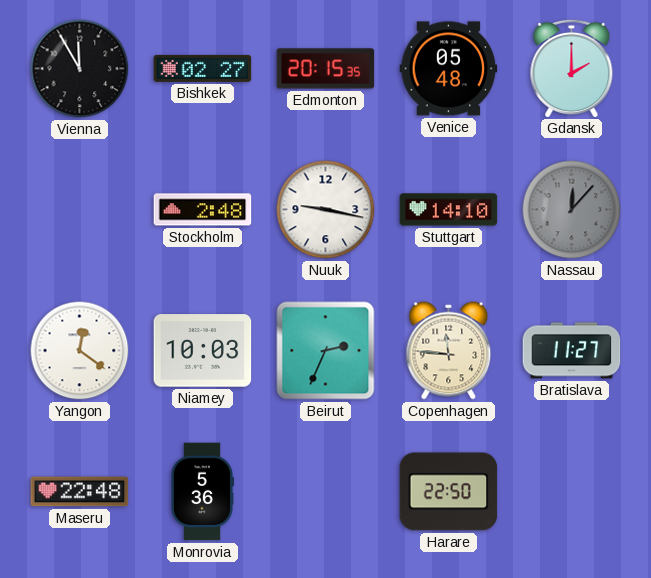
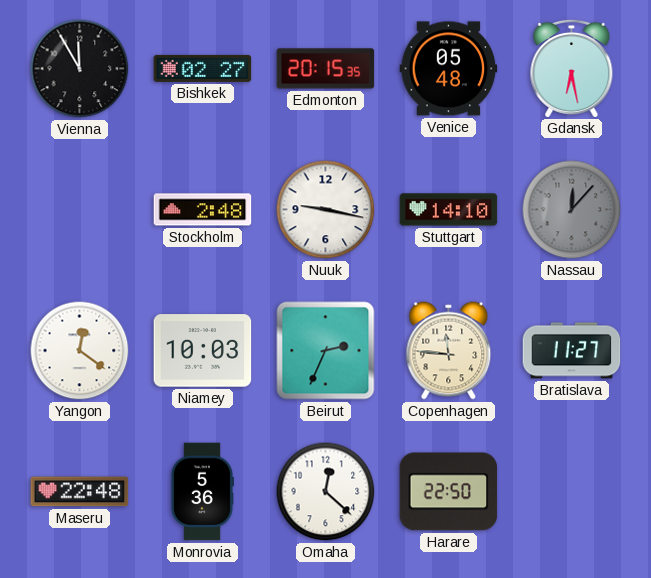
Gdansk: 2:00 -> 6:28 (572, 68)
Omaha: none -> 12:22 (326, 492)
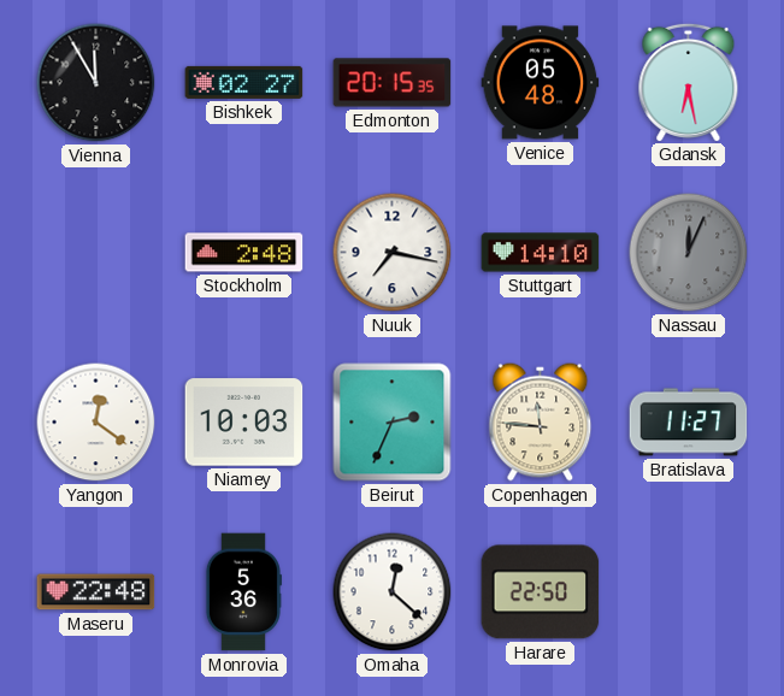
Nuuk: 9:17 -> 7:17 (393, 253)
Nassau: 12:07 -> 12:04 (689, 253)
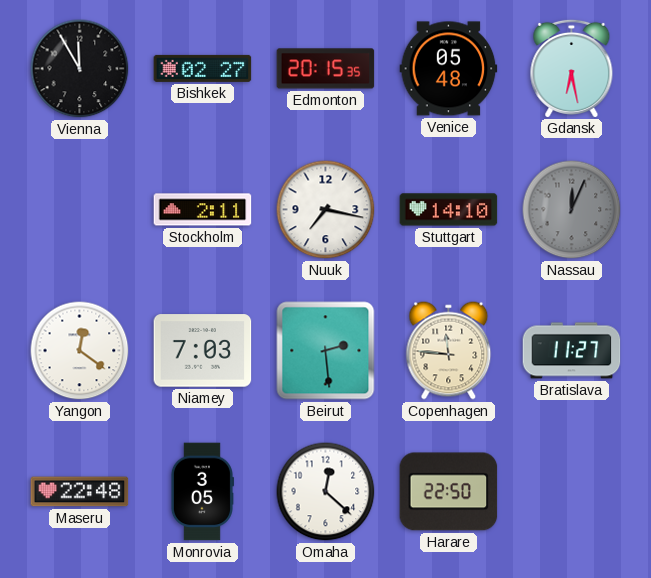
Stockholm: 2:48 -> 2:11 (203, 210)
Niamey: 10:03 -> 7:03 (203, 351)
Beirut: 2:34 -> 2:29 (326, 351)
Monrovia: 5:36 -> 3:05 (202, 492)
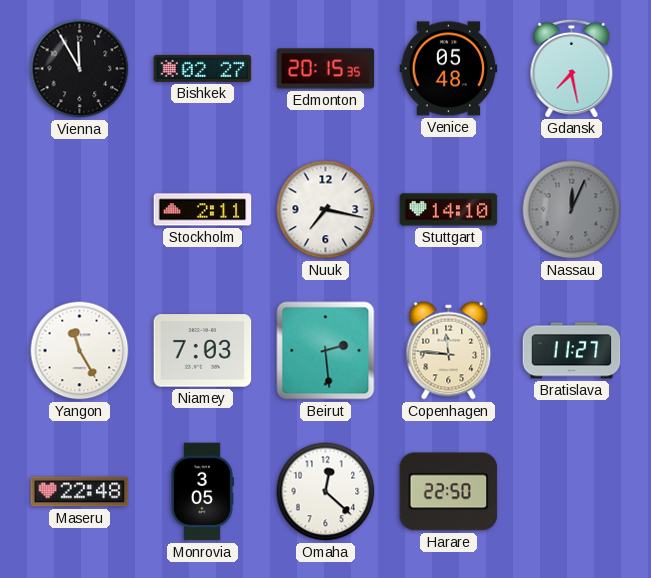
Gdansk: 6:28 -> 7:28 (572, 68)
Yangon: 12:21 -> 11:25 (80, 351)
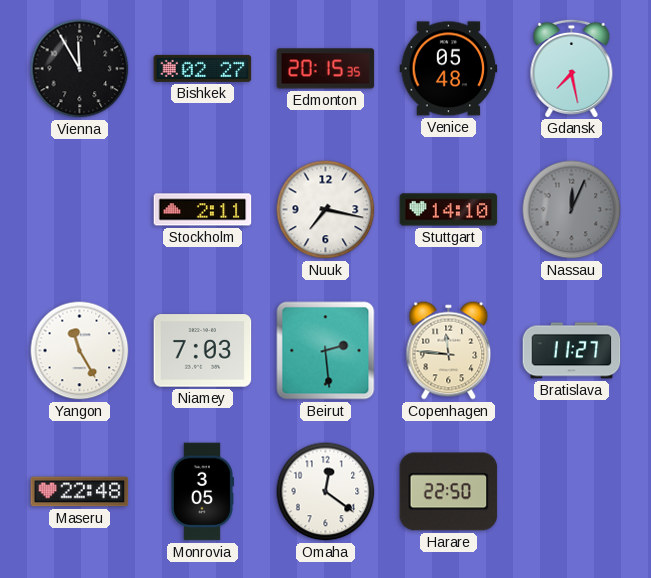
Omaha: 12:22 -> 12:21 (326, 492)
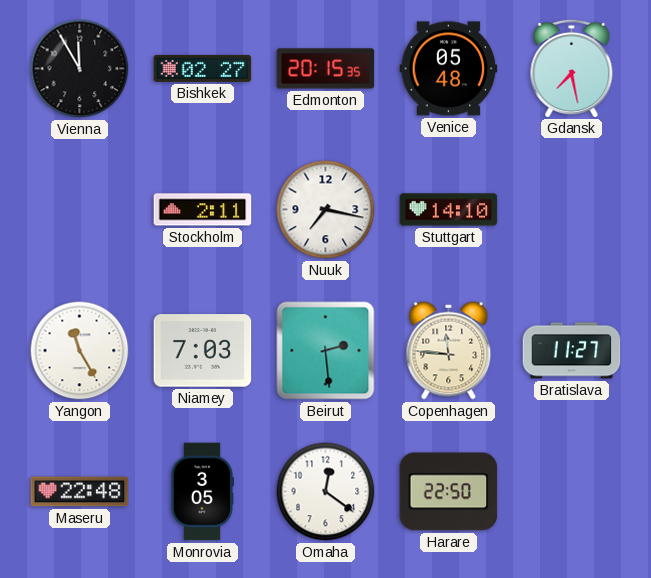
Nassau: 12:04 -> none (572, 210)
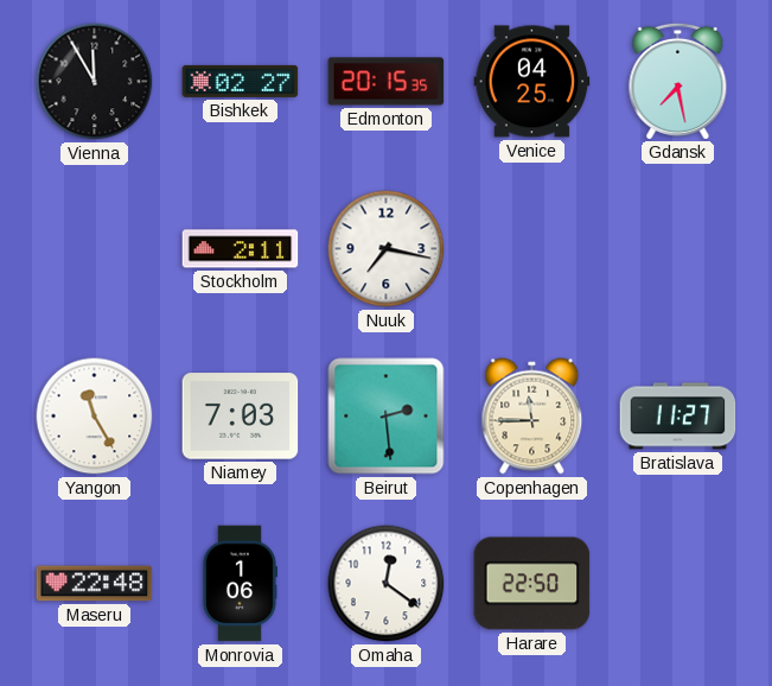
Venice: 05:48 -> 04:25 (532, 82)
Stuttgart: 14:10 -> none (449, 210)
Copenhagen: 11:46 -> 11:45 (532, 417)
Monrovia: 3:05 -> 1:06 (240, 584)
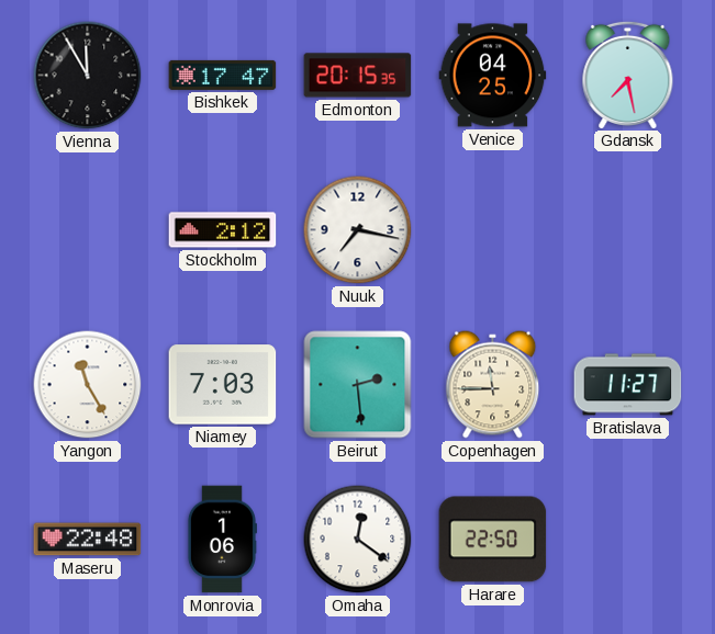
Bishkek: 02:27 -> 17:47 (223, 75)
Stockholm: 2:11 -> 2:12 (223, 230)
